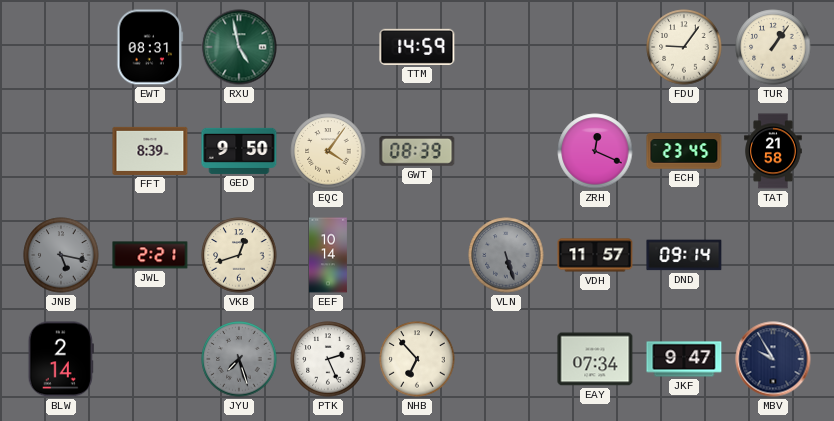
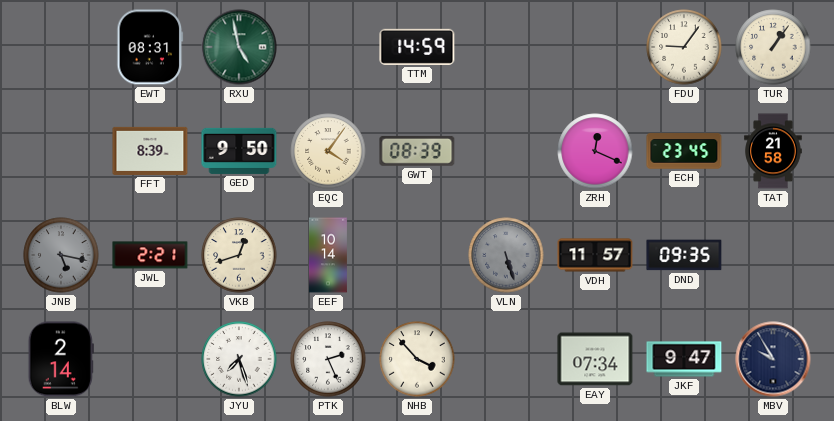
DND: 09:14 -> 09:35 (684, 255)
JYU dial: grey -> white (239, 359)
NHB: 6:53 -> 3:53 (417, 359)
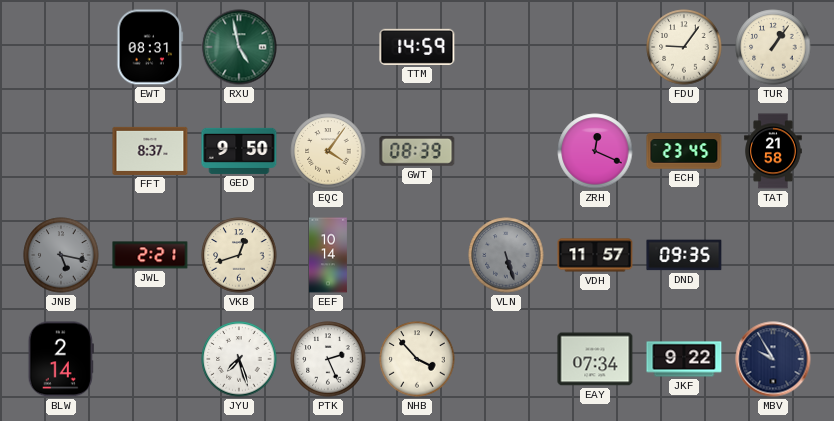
FFT: 8:39 -> 8:37 (150, 151)
JKF: 9:47 -> 9:22 (684, 359)
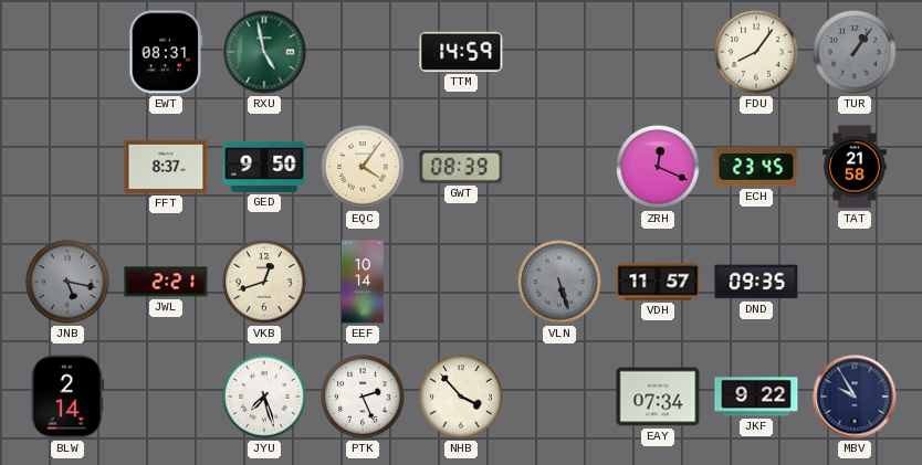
FDU: 9:06 -> 8:06 (756, 52)
TUR dial: cream -> grey (855, 52)
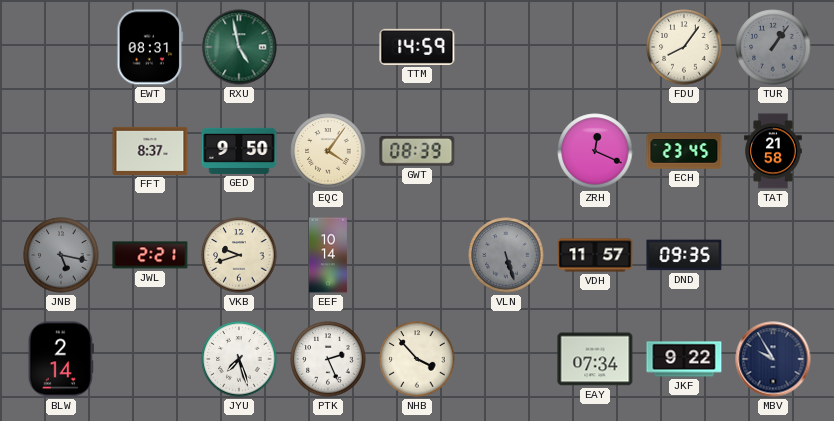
VKB: 12:42 -> 9:42 (239, 255)
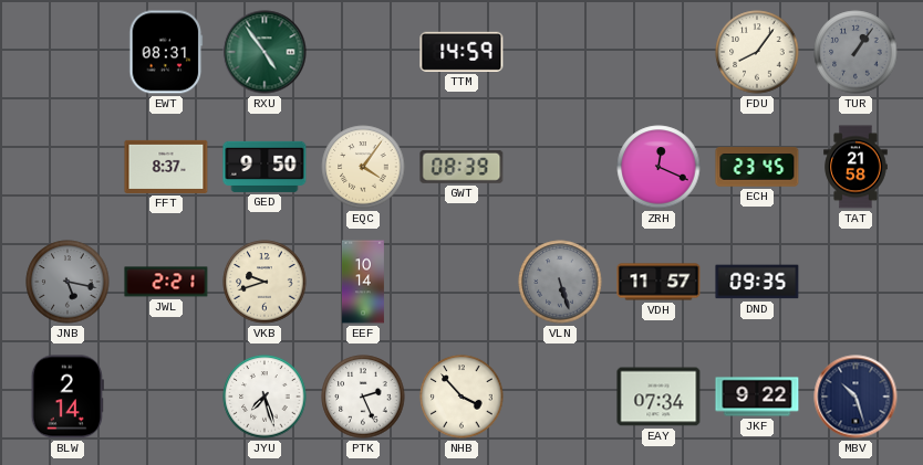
RXU: 4:58 -> 4:54 (265, 52)
MBV: 9:55 -> 10:27 (855, 397)
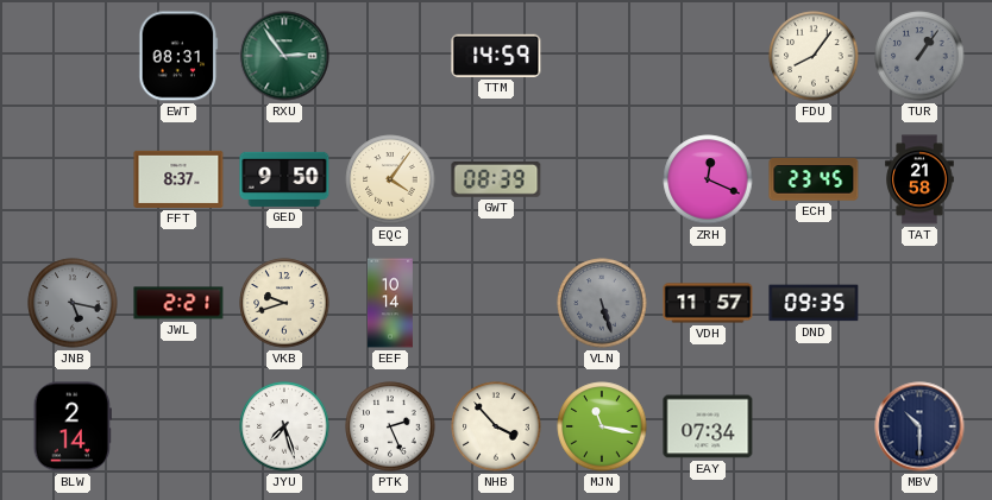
RXU: 4:54 -> 2:54 (284, 56)
MJN: none -> 11:17 (602, 426)
JKF: 9:22 -> none (757, 397)
MBV: 10:27 -> 10:30 (919, 426)
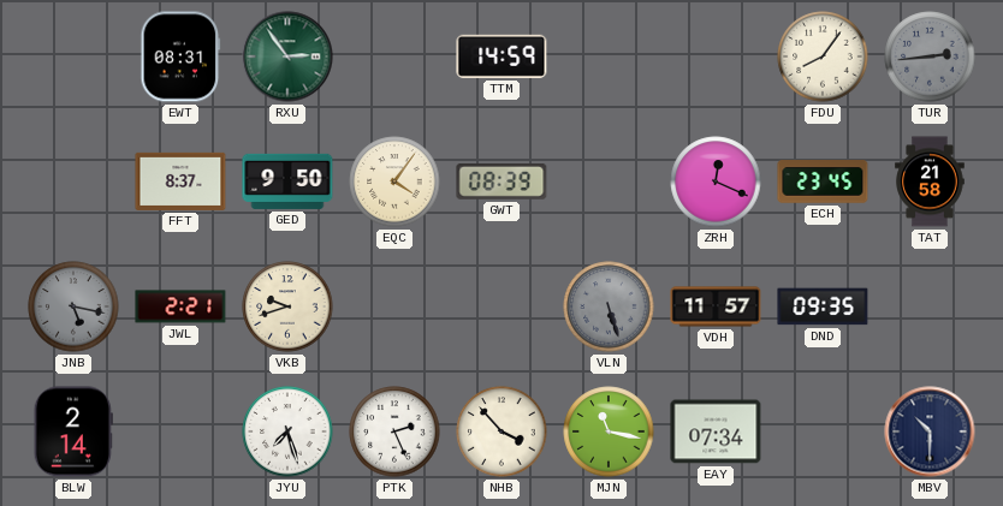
TUR: 1:06 -> 2:44 (930, 56)
EEF: 10:14 -> none (390, 303)
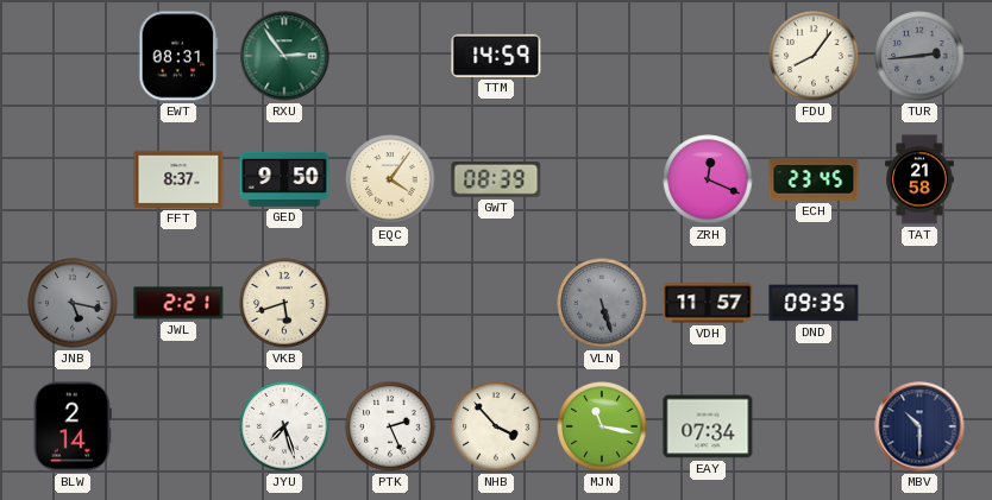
VKB: 9:42 -> 5:42 (284, 303)
